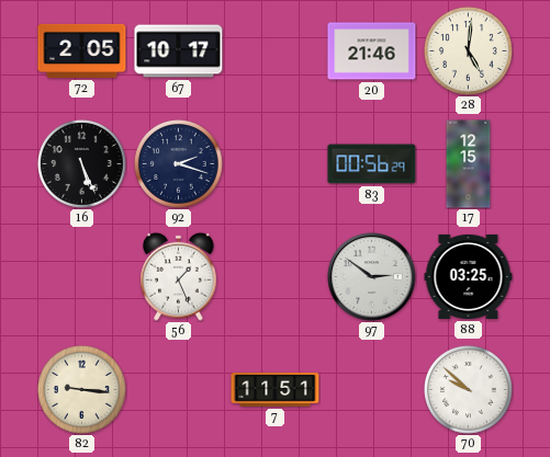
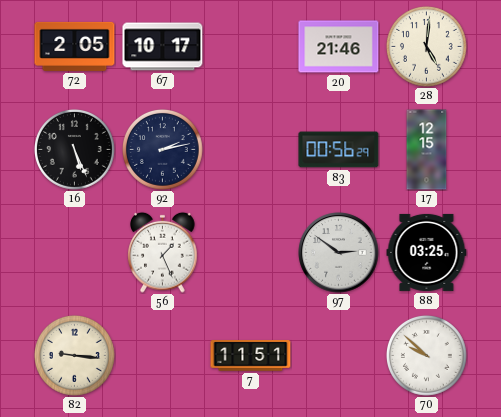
92: 2:18 -> 2:13 (163, 150)
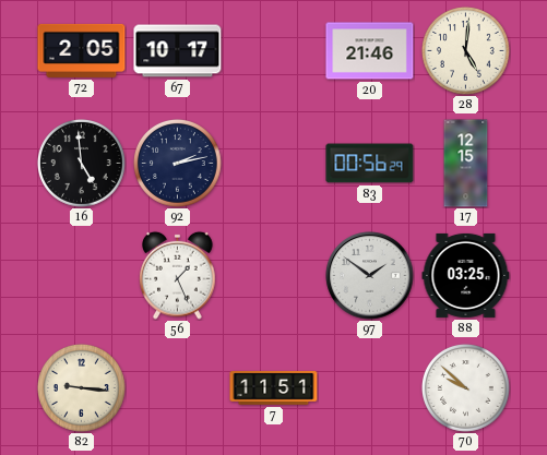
16: 5:26 -> 4:59 (82, 164)
97: 2:51 -> 1:51 (370, 276)
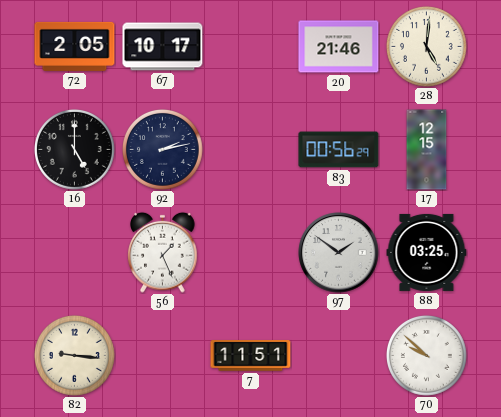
16: 4:59 -> 5:00 (75, 150)
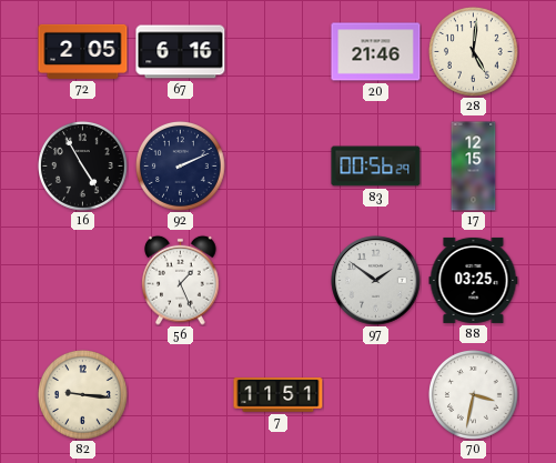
67: 10:17 -> 6:16 (181, 52)
16: 5:00 -> 4:55 (83, 167)
92: 2:13 -> 2:11 (181, 167)
70: 9:52 -> 3:32 (474, 395)
